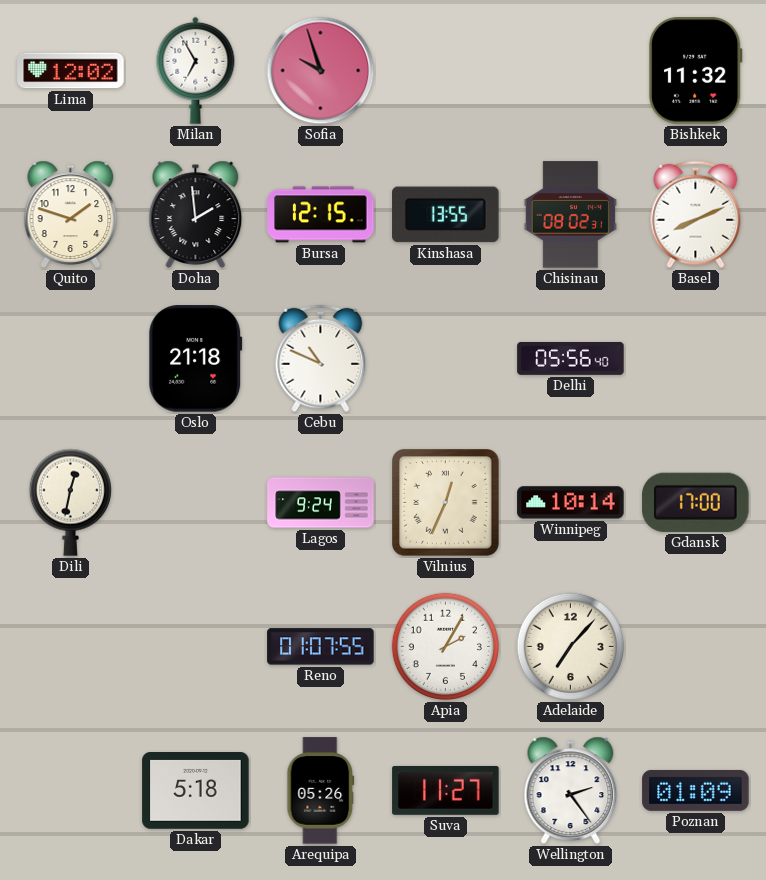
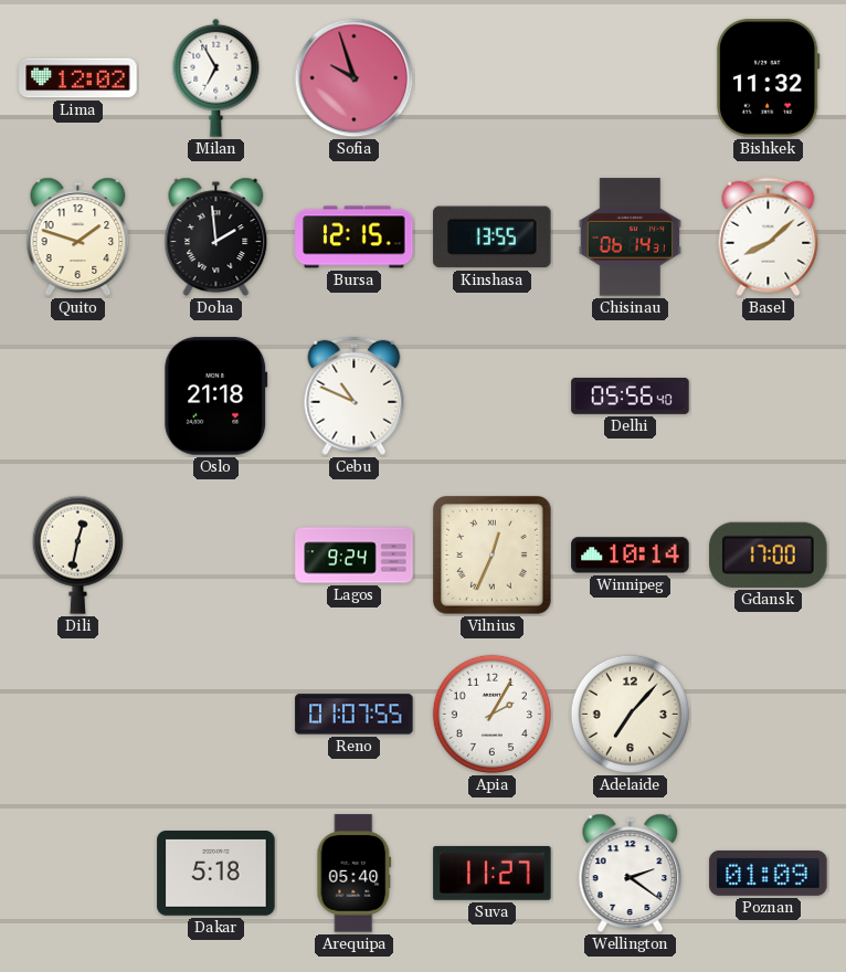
Chisinau: 08:02 -> 06:14 (630, 237)
Basel: 8:11 -> 8:08 (769, 237)
Arequipa: 05:26 -> 05:40 (355, 874)
Wellington: 2:24 -> 2:21 (631, 873)
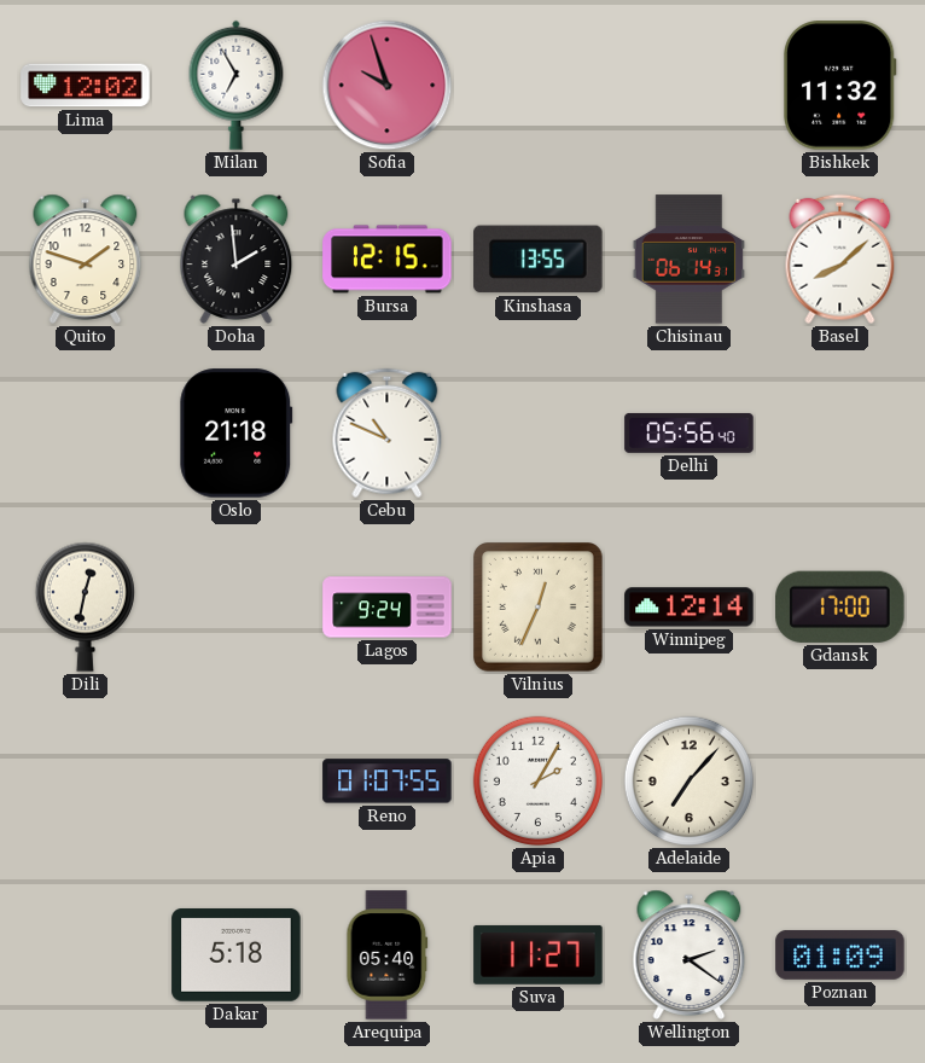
Winnipeg: 10:14 -> 12:14 (690, 608)
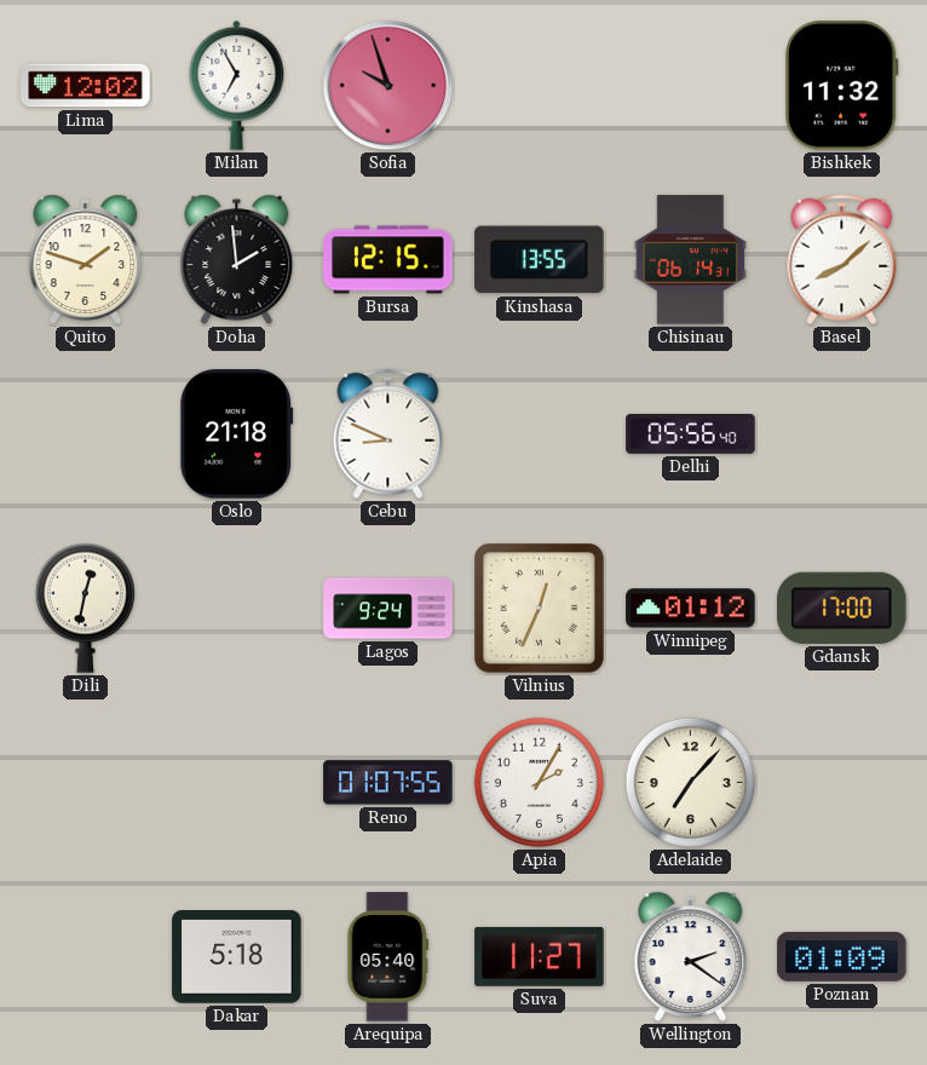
Cebu: 10:49 -> 8:49 (388, 434)
Winnipeg: 12:14 -> 01:12 (691, 609)
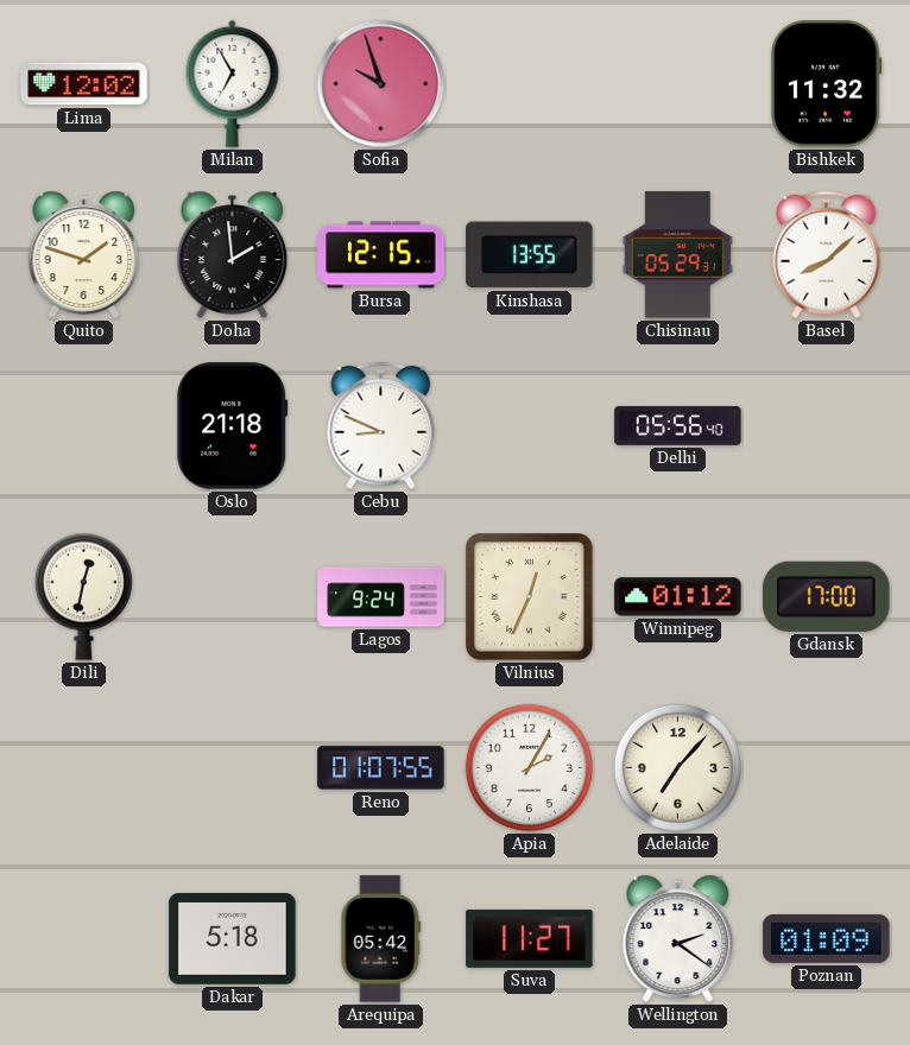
Chisinau: 06:14 -> 05:29 (677, 255)
Arequipa: 05:40 -> 05:42 (381, 939)
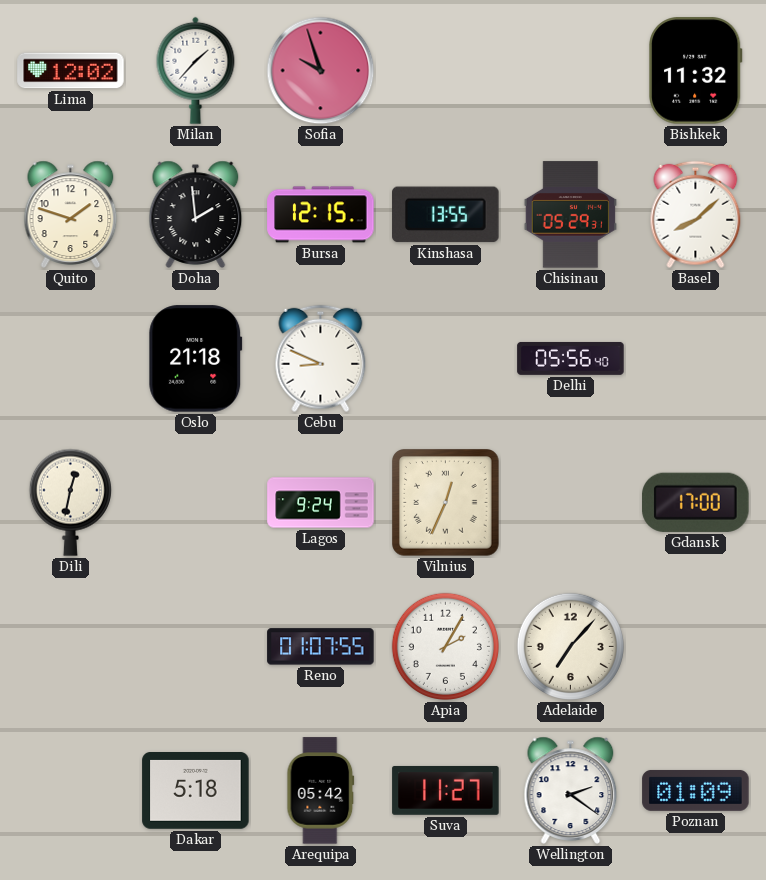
Milan: 6:55 -> 1:37 (196, 70)
Winnipeg: 01:12 -> none (678, 597)
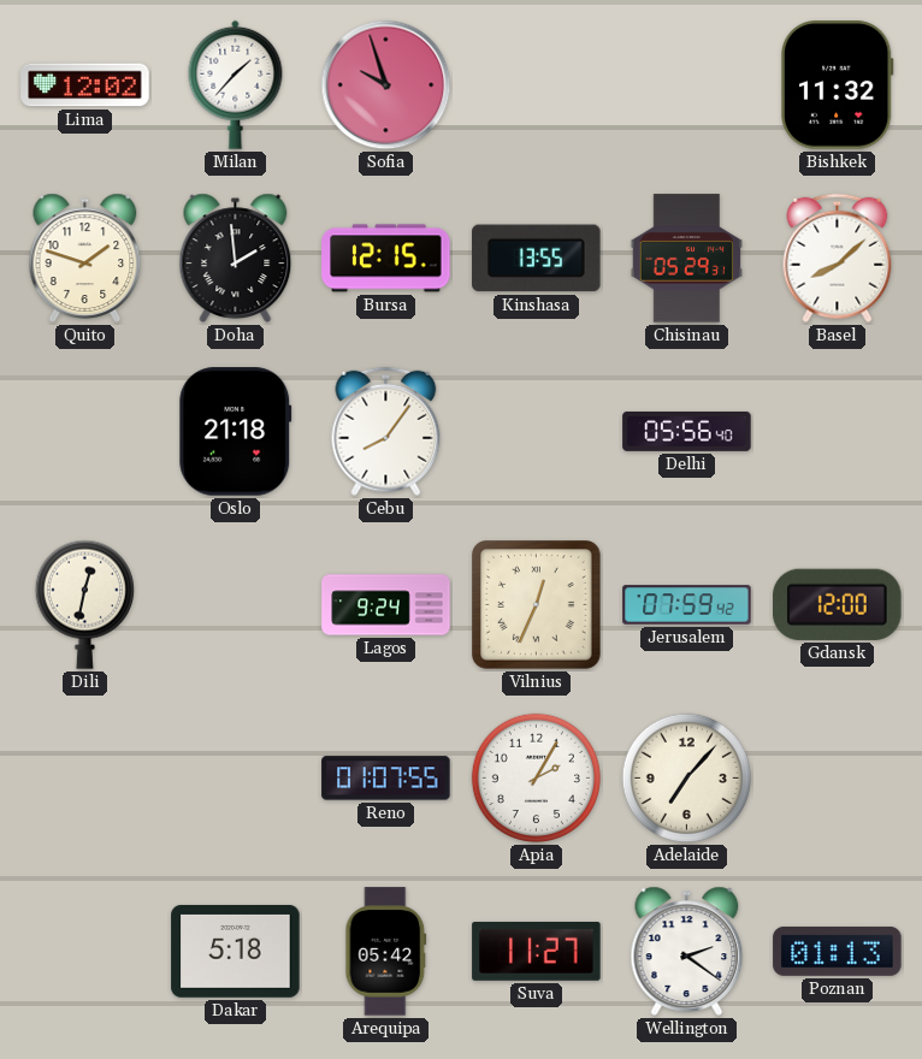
Cebu: 8:49 -> 8:06 (386, 432)
Jerusalem: none -> 07:59 (687, 605)
Gdansk: 17:00 -> 12:00 (838, 604)
Poznan: 01:09 -> 01:13 (838, 951)
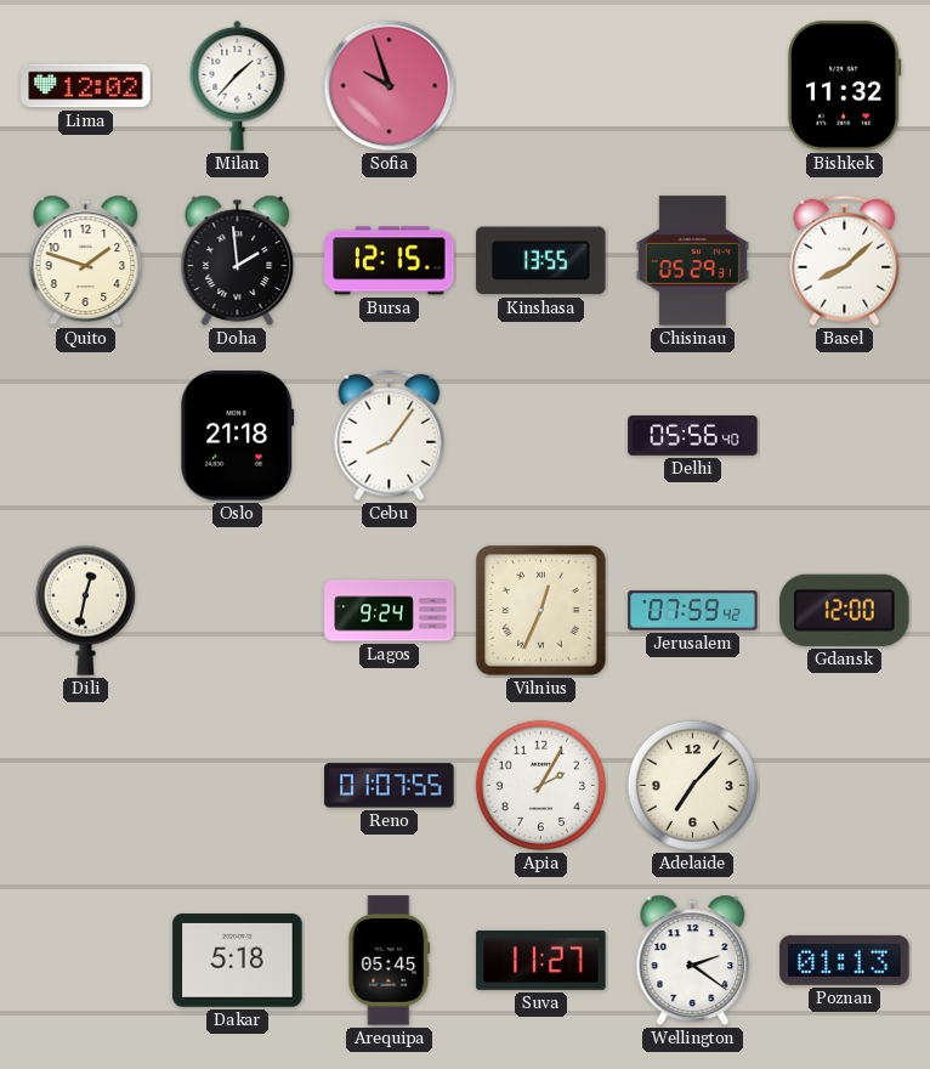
Arequipa: 05:42 -> 05:45 (390, 961)
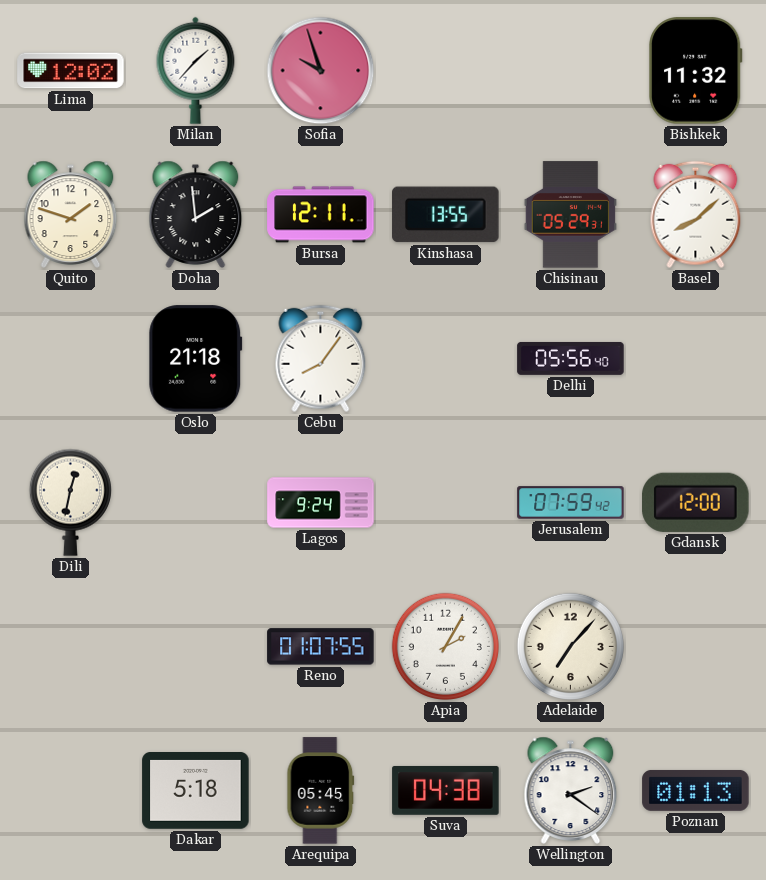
Bursa: 12:15 -> 12:11 (321, 215)
Vilnius: 12:34 -> none (541, 611)
Suva: 11:27 -> 04:38 (446, 790)
